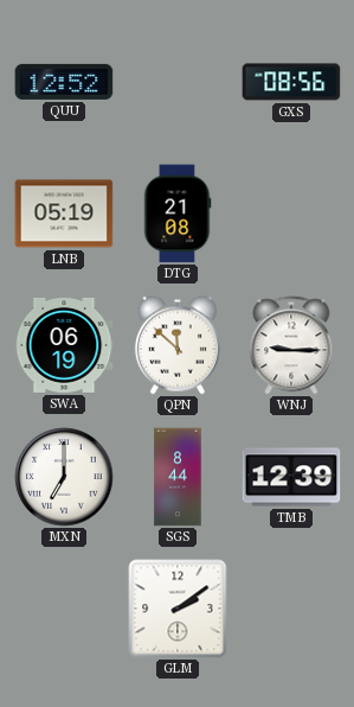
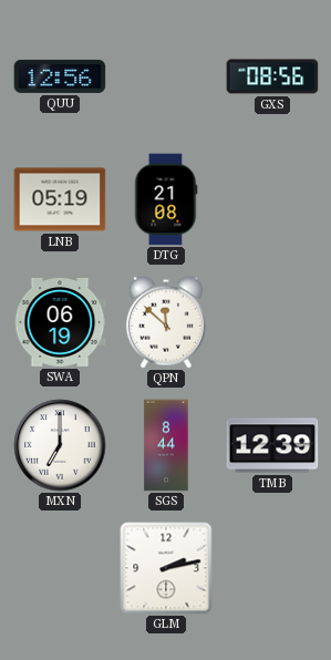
QUU: 12:52 -> 12:56 (60, 76)
WNJ: 9:15 -> none (291, 345)
GLM: 2:09 -> 2:13 (166, 568)
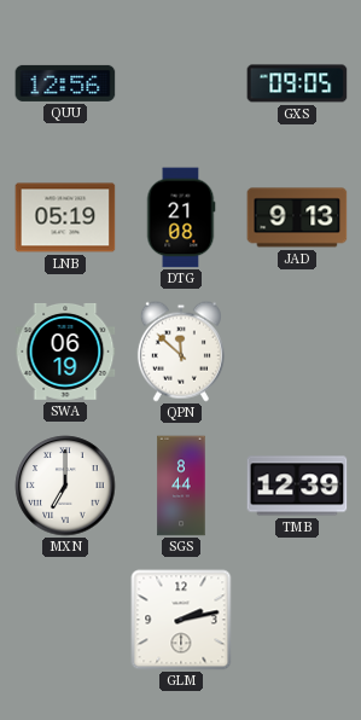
GXS: 08:56 -> 09:05 (297, 83)
JAD: none -> 9:13 (297, 217)
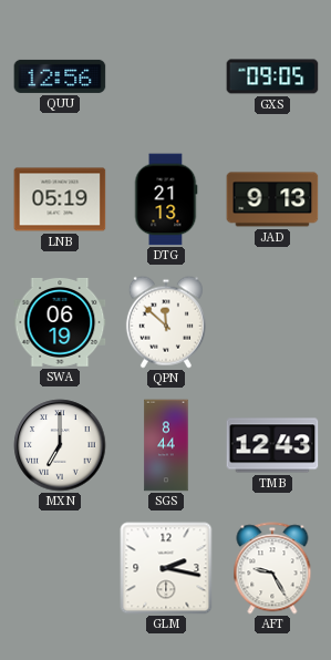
DTG: 21:08 -> 21:13 (166, 199)
TMB: 12:39 -> 12:43 (272, 445)
GLM: 2:13 -> 2:17 (166, 568)
AFT: none -> 9:25 (272, 568)
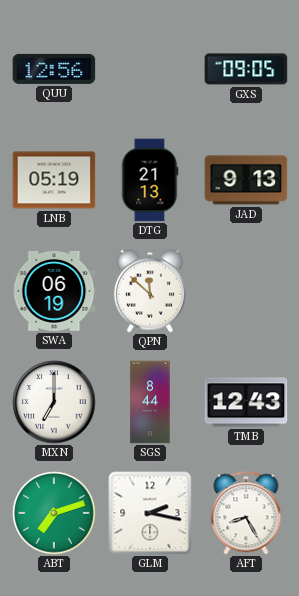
ABT: none -> 7:12 (54, 513)
AFT: 9:25 -> 8:25 (246, 513)
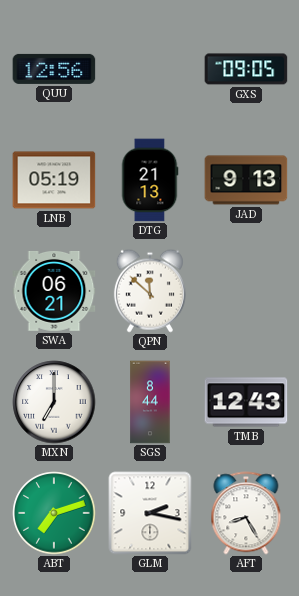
SWA: 06:19 -> 06:21 (54, 291)
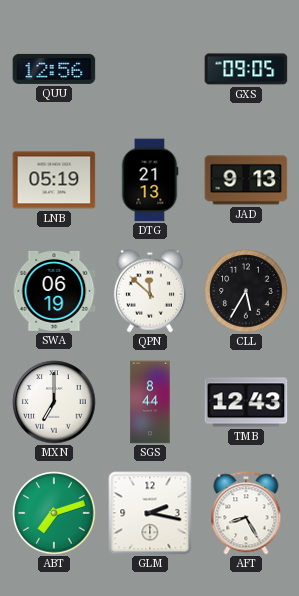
SWA: 06:21 -> 06:19 (54, 291)
CLL: none -> 5:35 (246, 291)
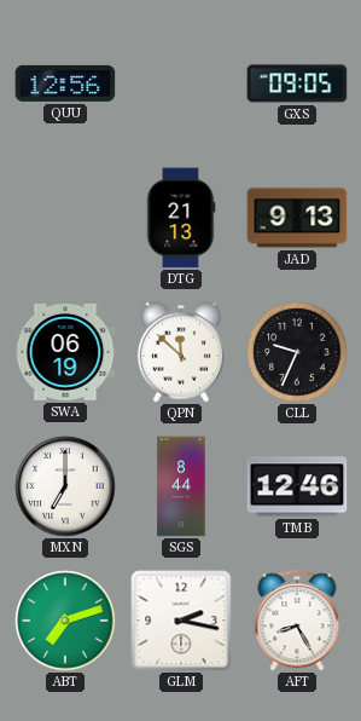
LNB: 05:19 -> none (54, 180)
CLL: 5:35 -> 9:34 (297, 352)
TMB: 12:43 -> 12:46 (297, 486)
